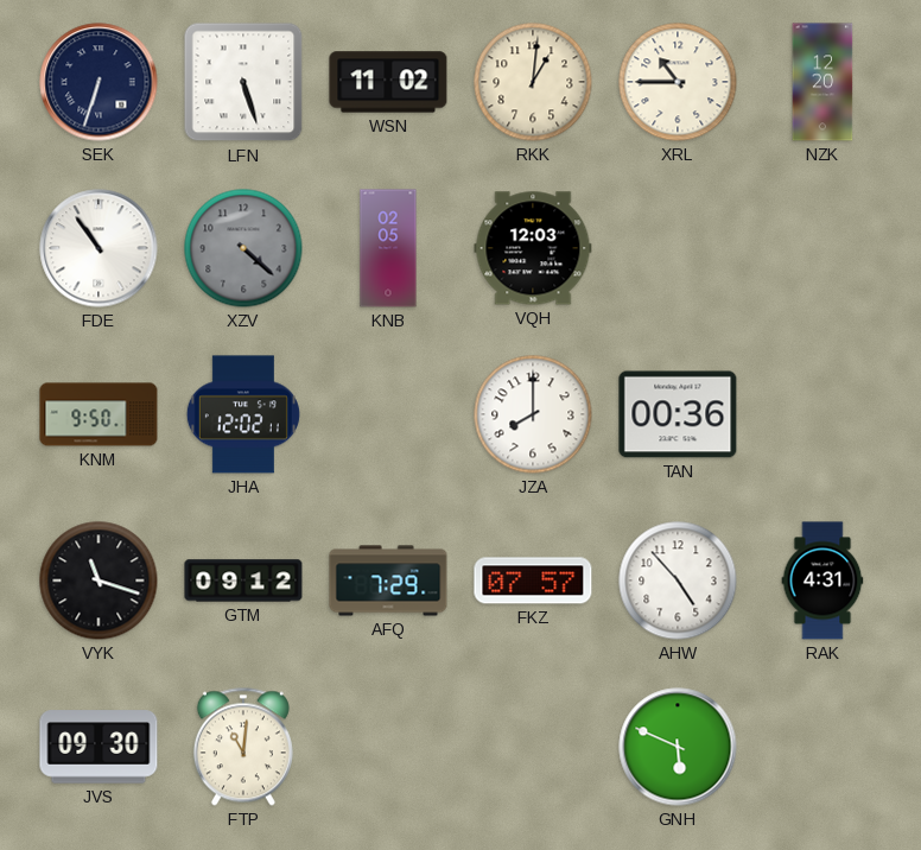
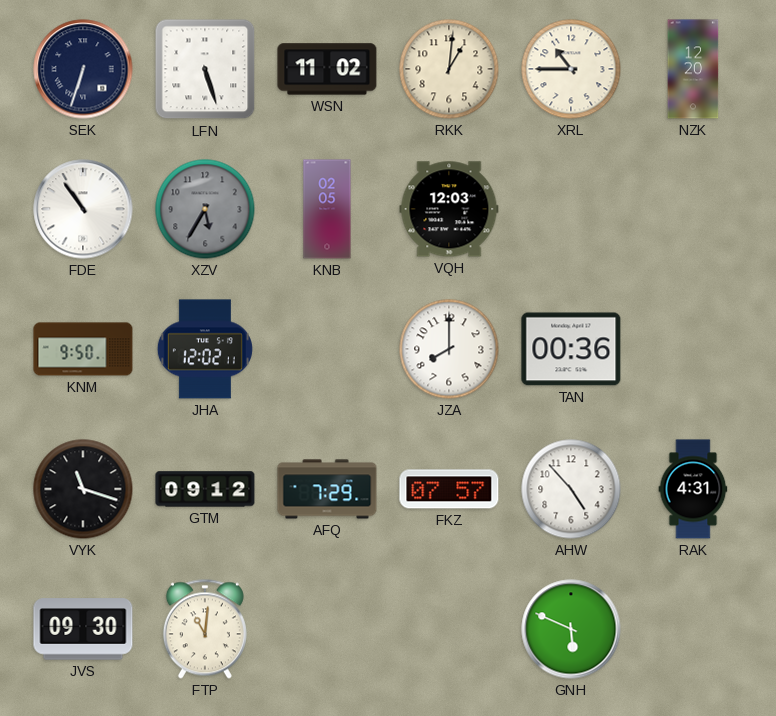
XZV: 4:22 -> 5:35 (205, 209)
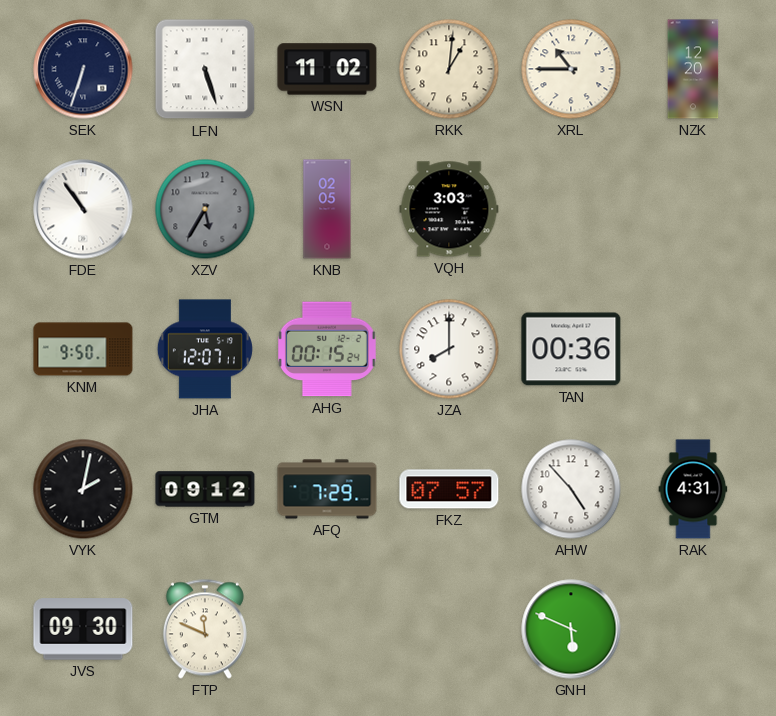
VQH: 12:03 -> 3:03 (449, 209)
JHA: 12:02 -> 12:07 (205, 349)
AHG: none -> 00:15 (327, 349)
VYK: 11:18 -> 2:02 (83, 489)
FTP: 11:01 -> 11:49 (205, 629)
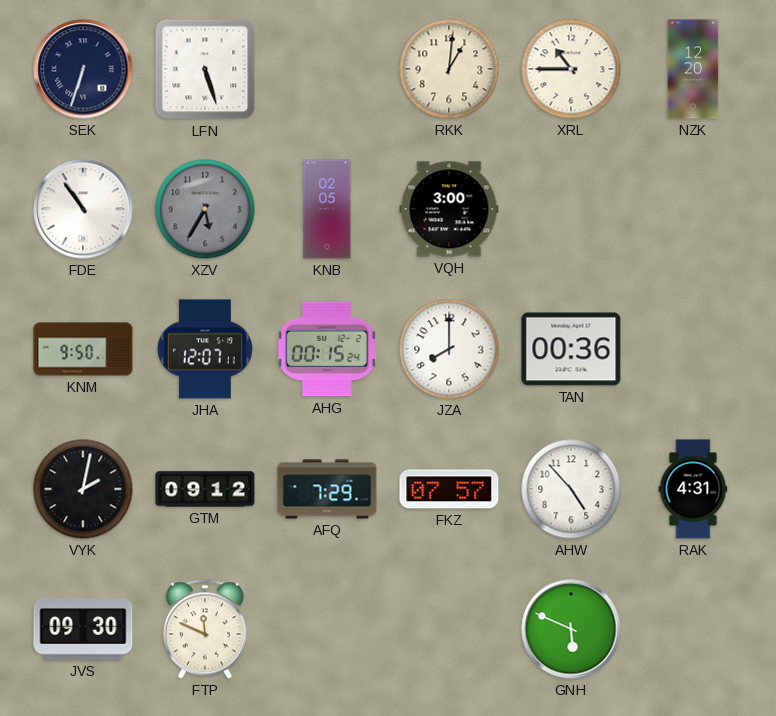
WSN: 11:02 -> none (327, 69)
VQH: 3:03 -> 3:00 (449, 209)
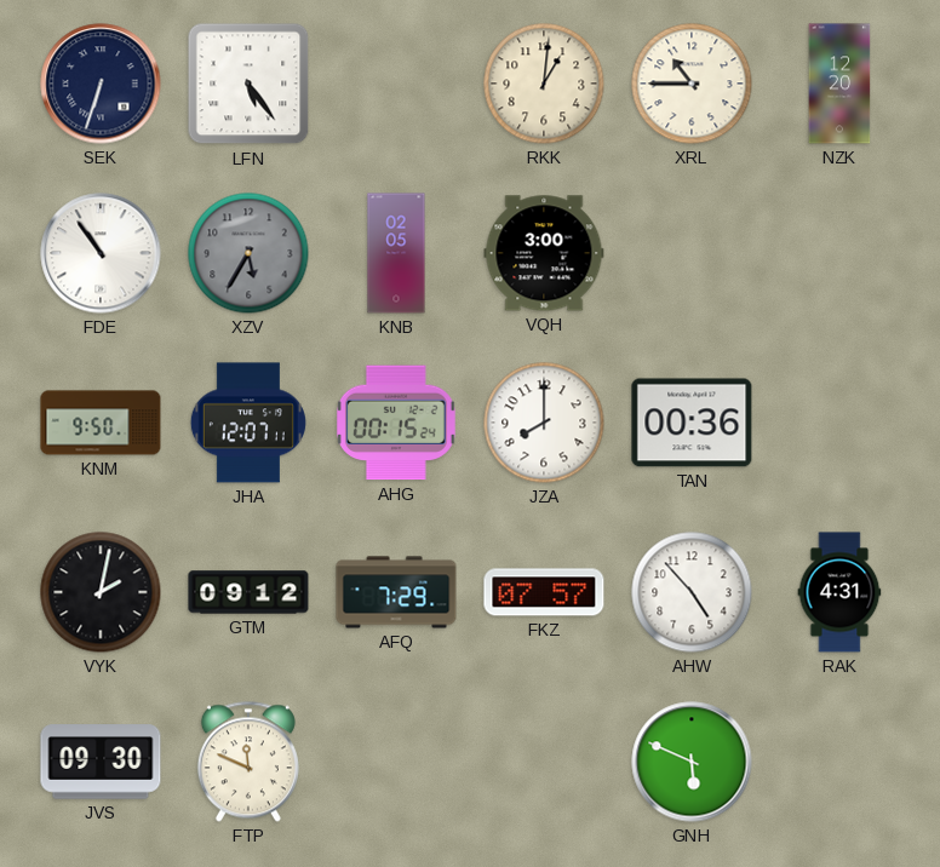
LFN: 5:27 -> 5:24 (248, 84)
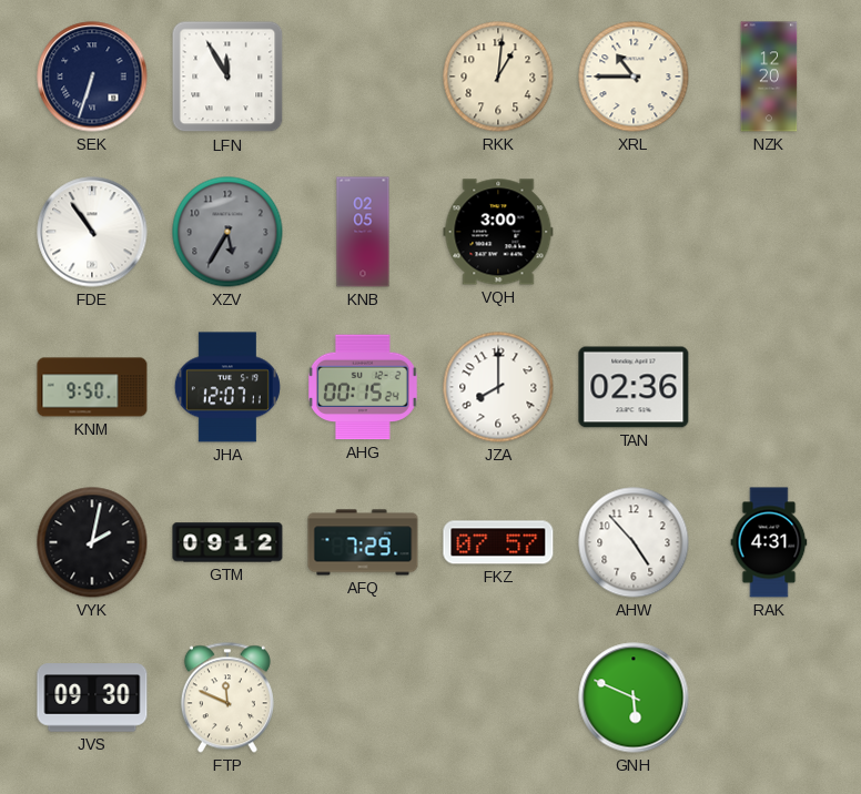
LFN: 5:24 -> 11:55 (227, 77)
TAN: 00:36 -> 02:36 (634, 387)
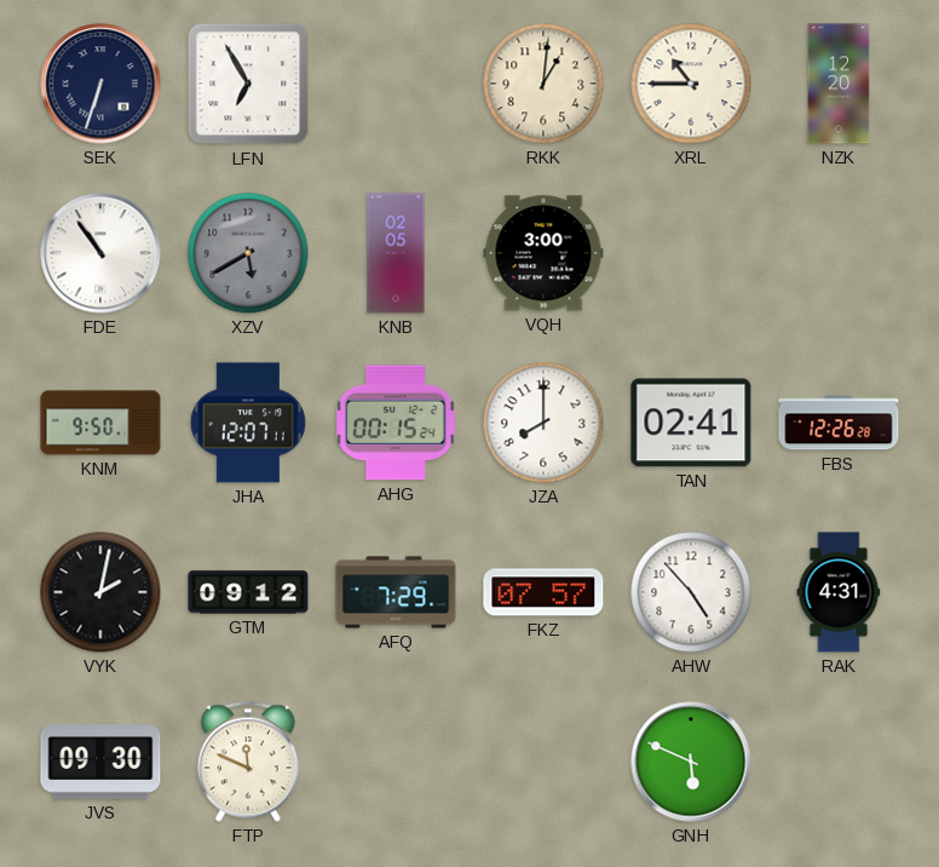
LFN: 11:55 -> 6:55 (248, 84)
XZV: 5:35 -> 5:40 (248, 253)
TAN: 02:36 -> 02:41 (691, 423)
FBS: none -> 12:26 (839, 423)
